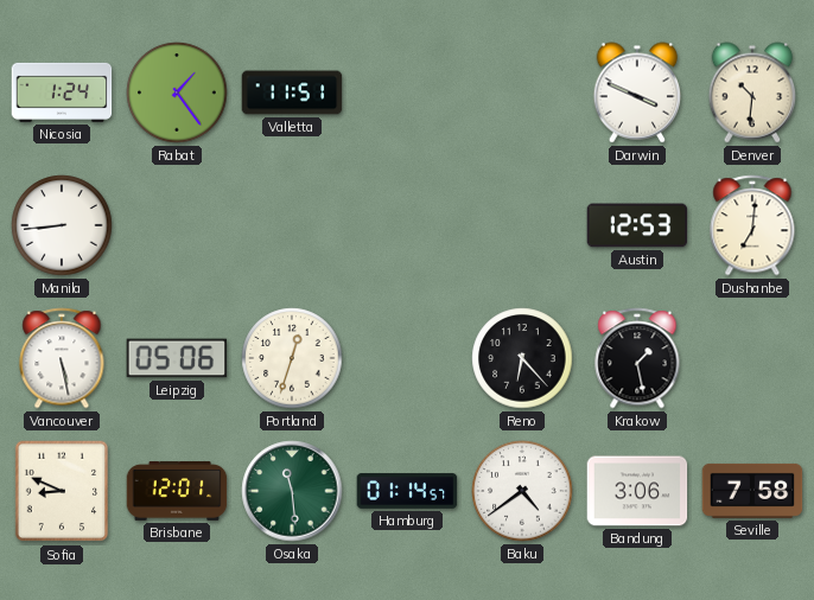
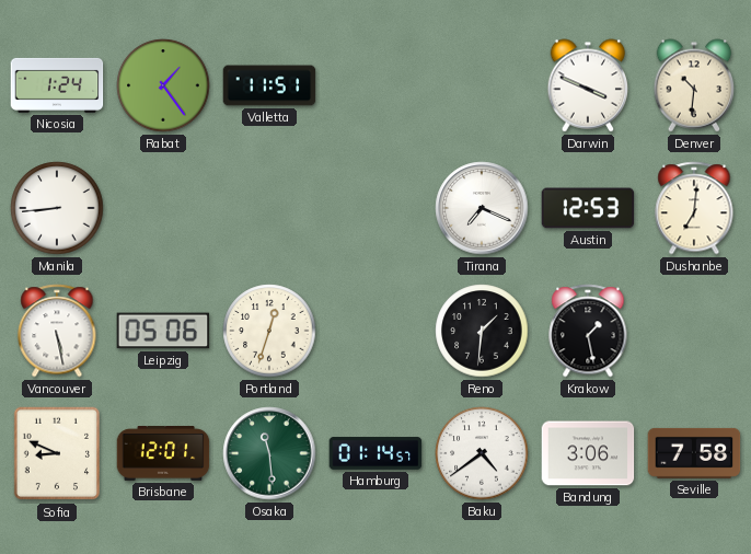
Tirana: none -> 7:19 (482, 208)
Reno: 6:23 -> 1:31 (482, 331)
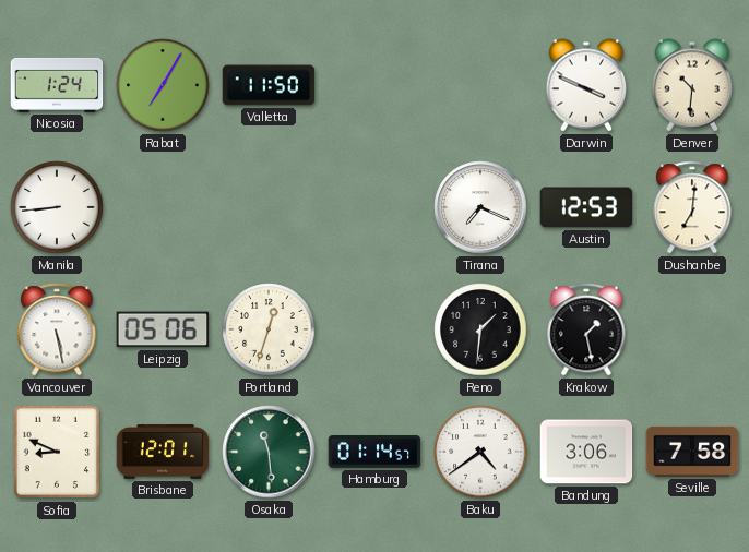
Rabat: 1:24 -> 7:05 (163, 85)
Valletta: 11:51 -> 11:50 (269, 85)
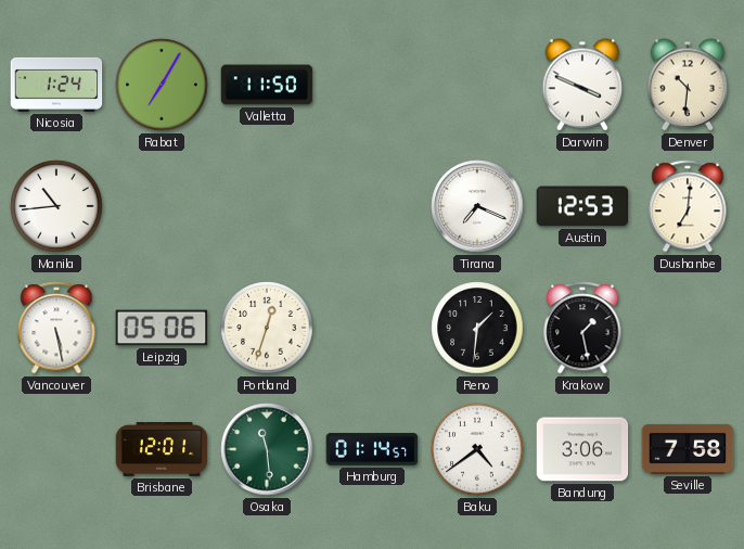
Manila: 8:44 -> 10:44 (56, 206)
Sofia: 8:49 -> none (57, 452)
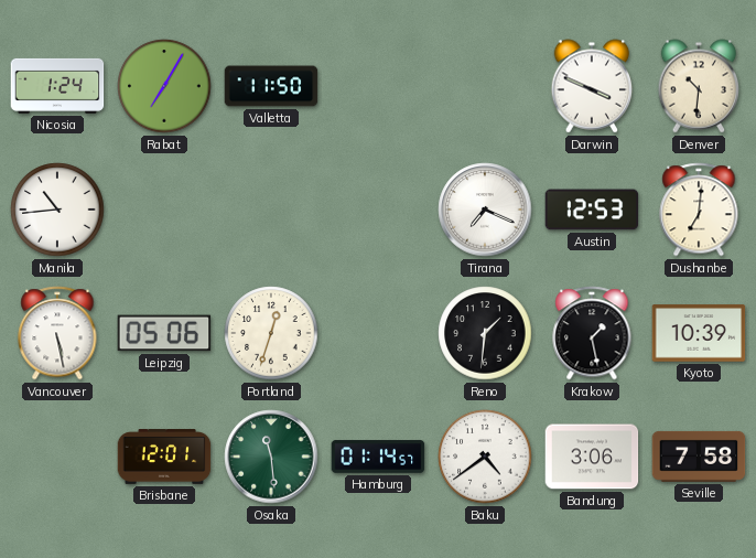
Kyoto: none -> 10:39 (699, 333)
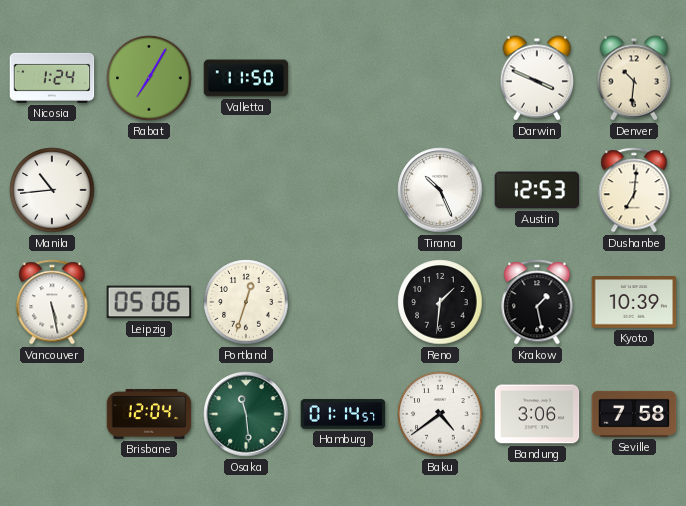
Tirana: 7:19 -> 10:26 (440, 190)
Brisbane: 12:01 -> 12:04 (149, 415)
